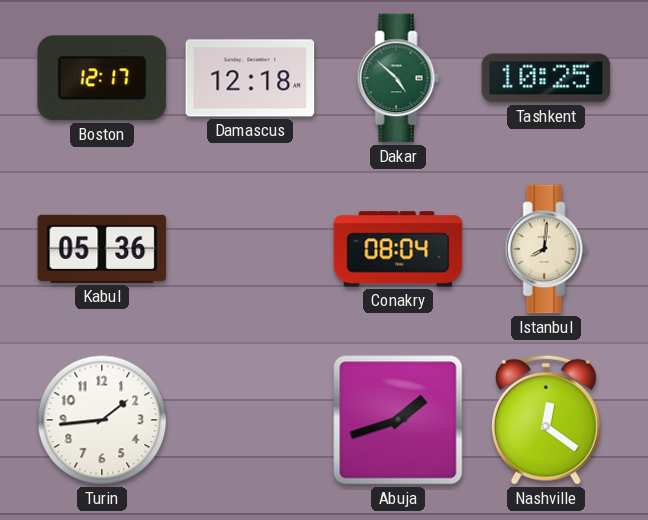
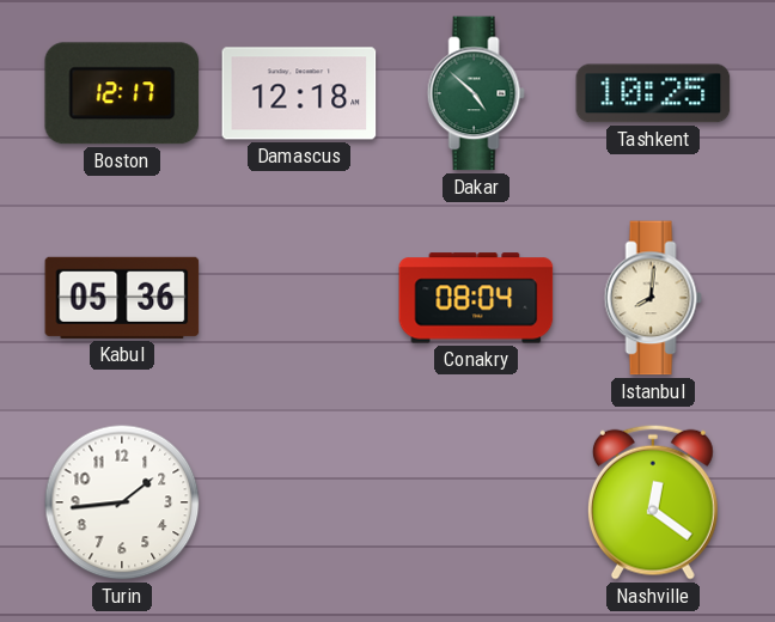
Abuja: 1:42 -> none (398, 420)
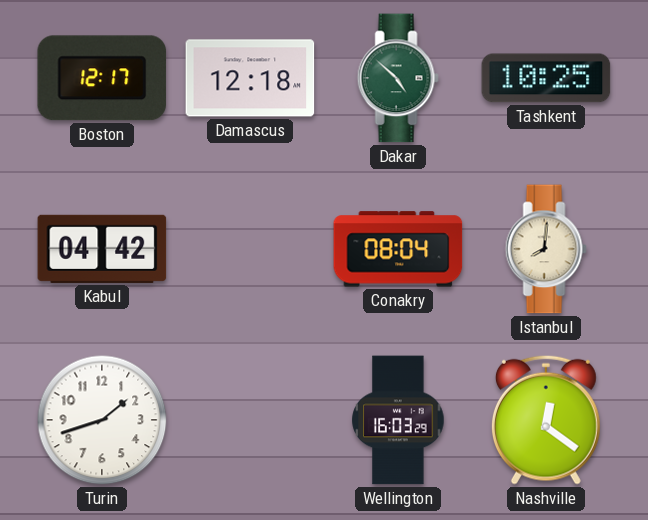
Kabul: 05:36 -> 04:42 (102, 249)
Turin: 1:44 -> 1:42 (102, 420)
Wellington: none -> 16:03 (398, 420)
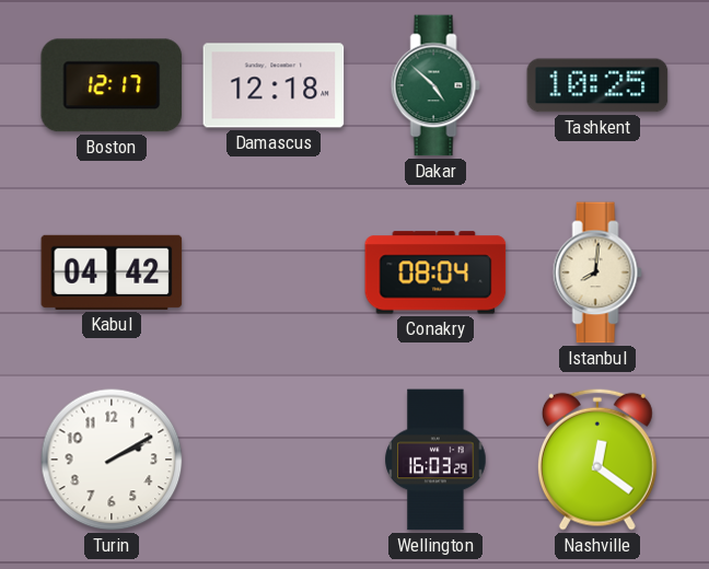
Turin: 1:42 -> 2:10 (112, 460)
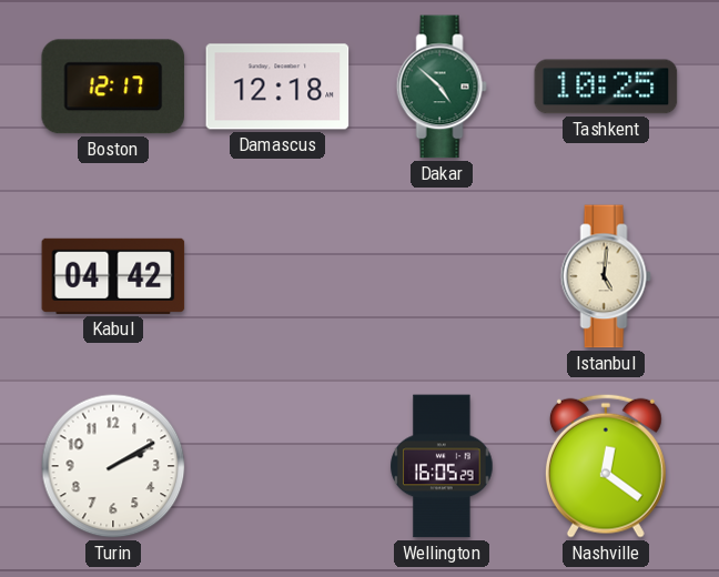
Conakry: 08:04 -> none (435, 272)
Istanbul: 8:01 -> 5:01 (606, 276)
Wellington: 16:03 -> 16:05 (442, 466)
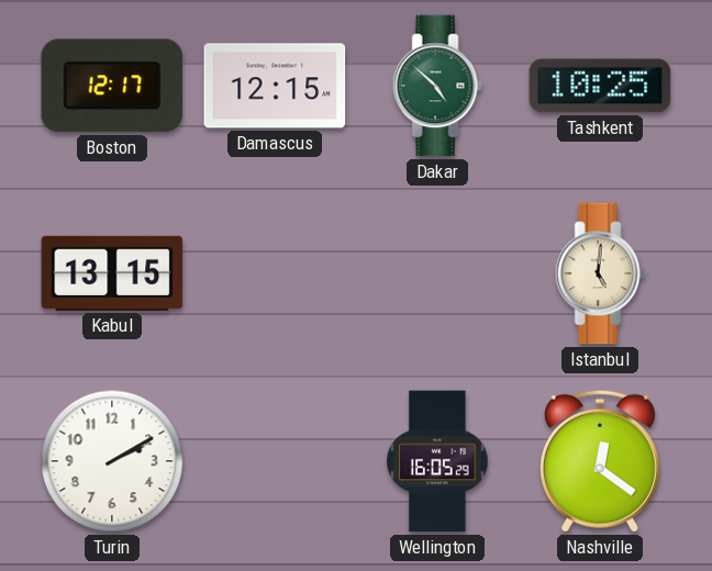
Damascus: 12:18 -> 12:15 (275, 86)
Kabul: 04:42 -> 13:15 (112, 273)
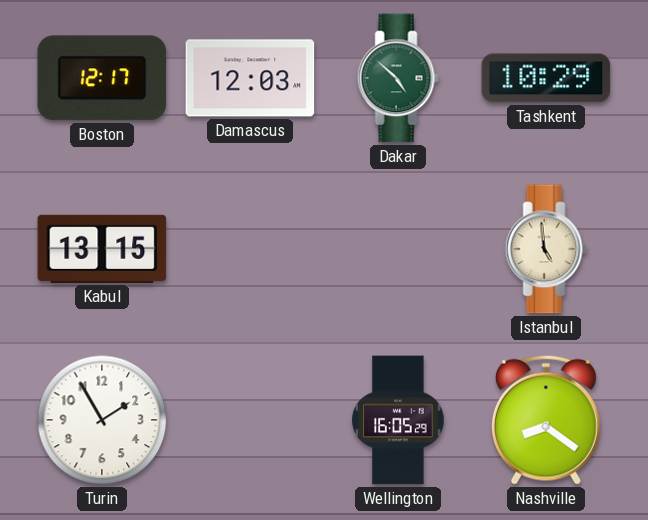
Damascus: 12:15 -> 12:03 (250, 78)
Tashkent: 10:25 -> 10:29 (546, 78)
Istanbul: 5:01 -> 4:59 (546, 249)
Turin: 2:10 -> 1:55 (102, 420)
Nashville: 12:21 -> 8:21 (546, 420)
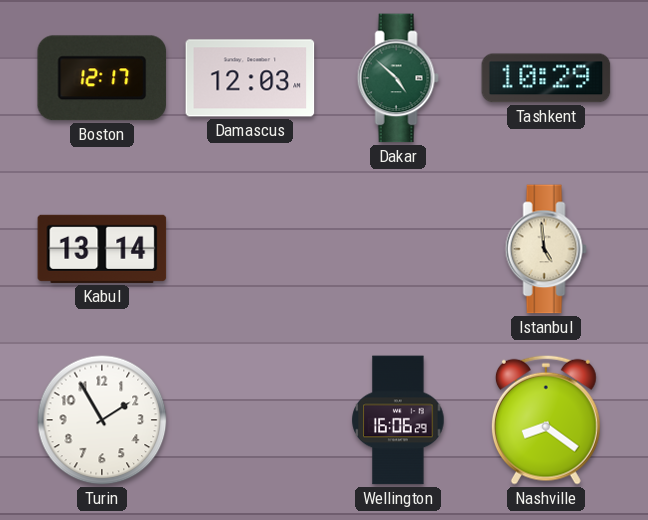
Kabul: 13:15 -> 13:14 (102, 249)
Wellington: 16:05 -> 16:06 (398, 420)
